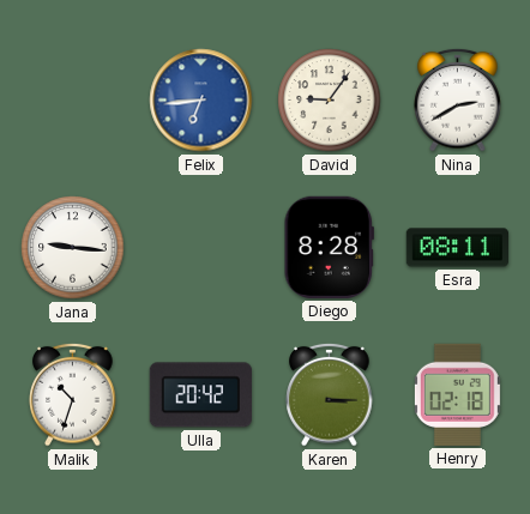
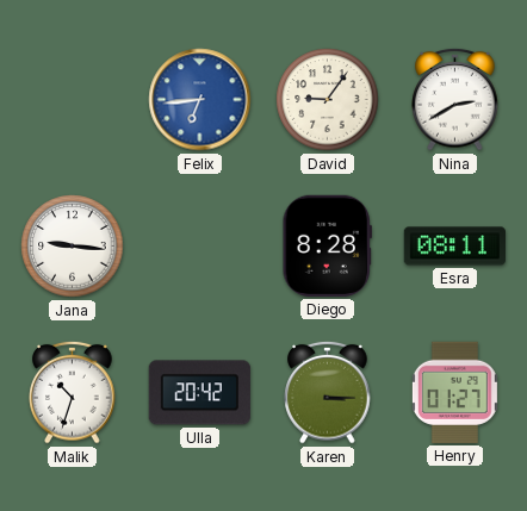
Henry: 02:18 -> 01:27 (454, 392)
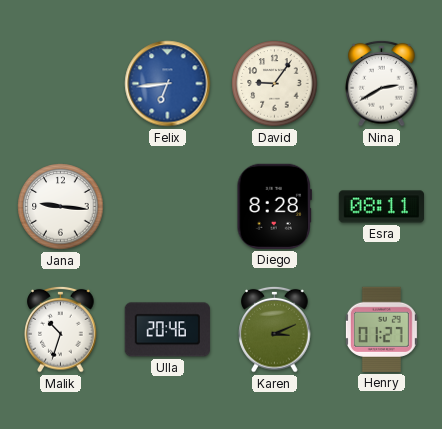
Ulla: 20:42 -> 20:46 (167, 330)
Karen: 3:15 -> 3:11 (275, 329)
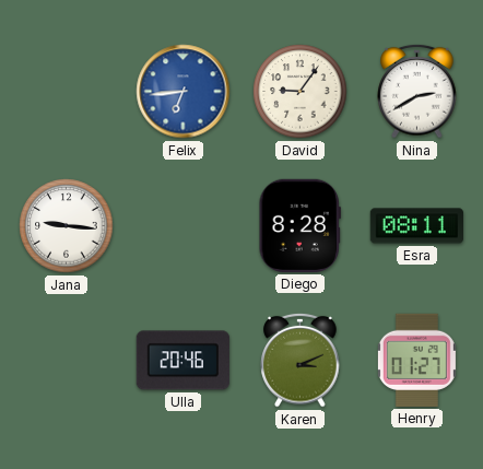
Malik: 10:33 -> none (61, 329)
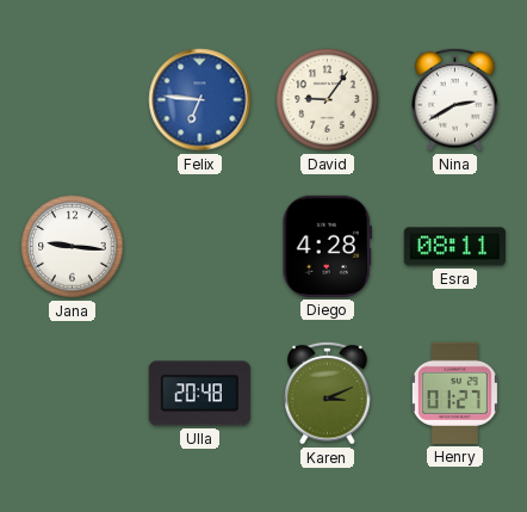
Felix: 6:44 -> 6:46 (200, 100)
Diego: 8:28 -> 4:28 (327, 246)
Ulla: 20:46 -> 20:48 (199, 394)
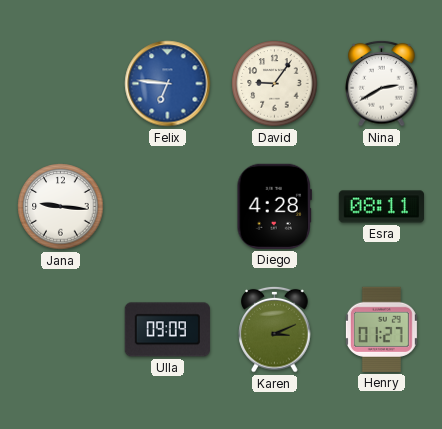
Ulla: 20:48 -> 09:09 (167, 330)
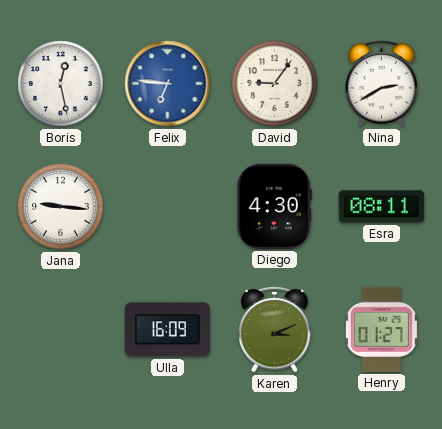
Boris: none -> 12:28 (61, 84)
Diego: 4:28 -> 4:30 (274, 206)
Ulla: 09:09 -> 16:09 (167, 330)
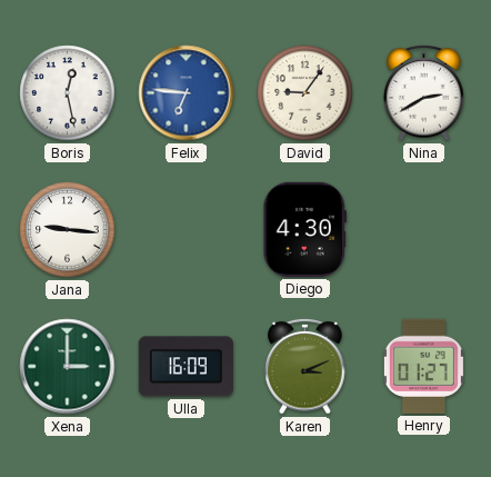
Esra: 08:11 -> none (381, 207)
Xena: none -> 3:00 (68, 367)
